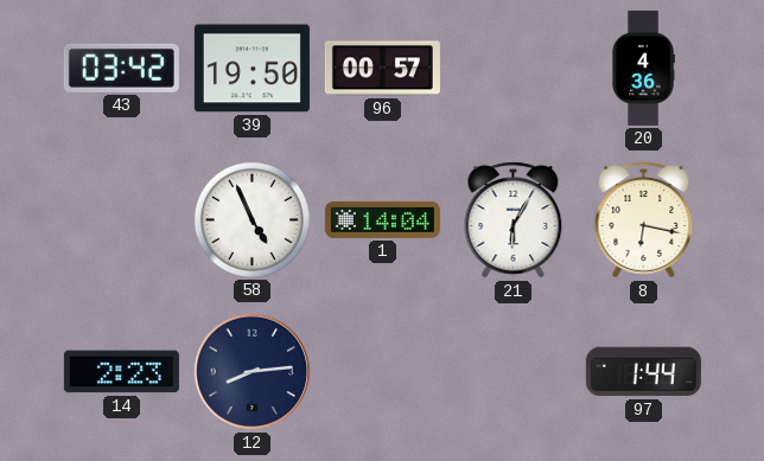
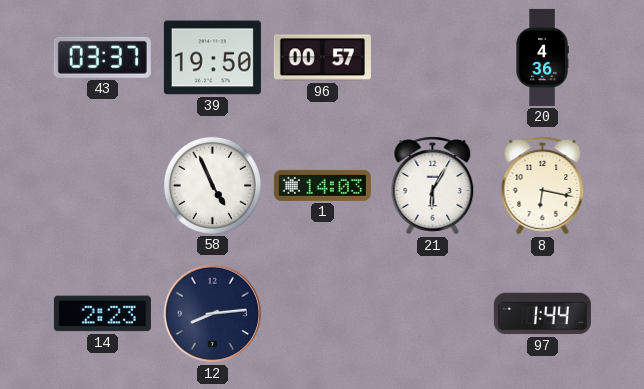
43: 03:42 -> 03:37 (102, 57)
1: 14:04 -> 14:03 (322, 185)
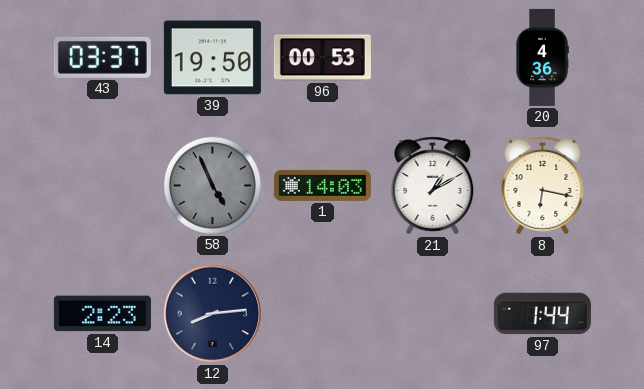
96: 00:57 -> 00:53 (322, 58)
58 dial: white -> grey (212, 185)
21: 6:05 -> 1:10 (433, 186)
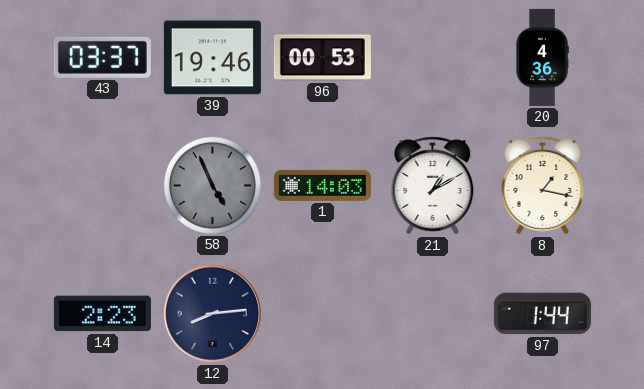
39: 19:50 -> 19:46 (212, 58)
8: 6:17 -> 1:17 (543, 186)
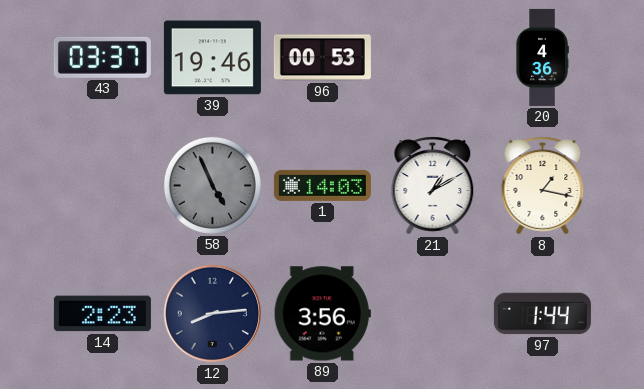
89: none -> 3:56 (322, 314)
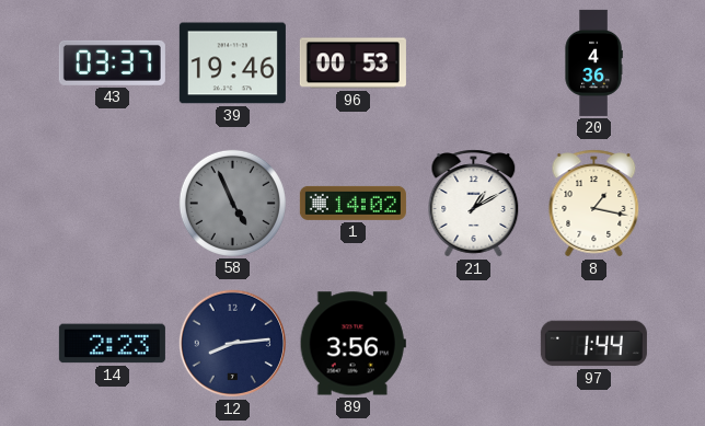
1: 14:03 -> 14:02 (352, 203)
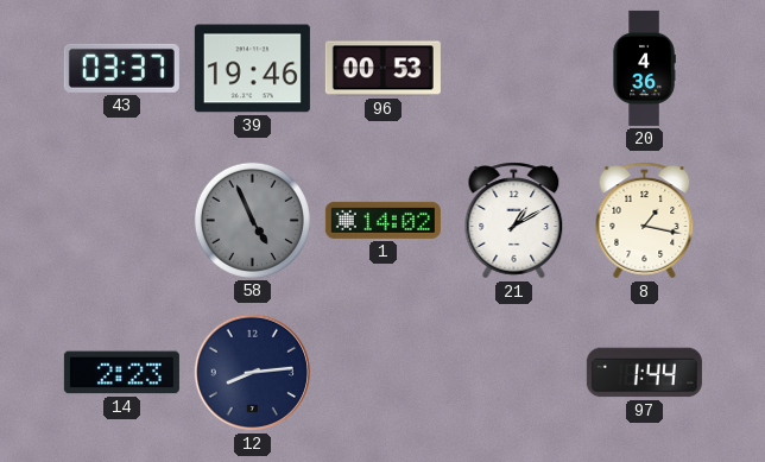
89: 3:56 -> none (352, 344)
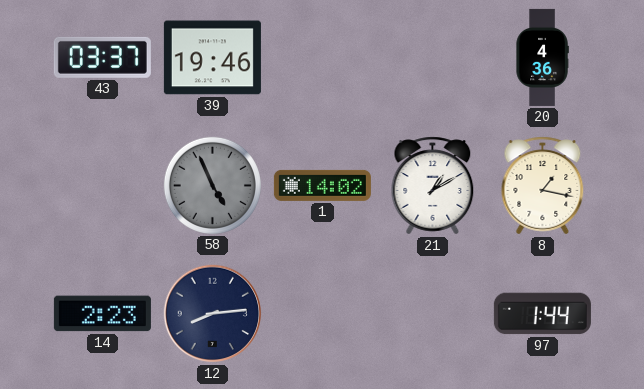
96: 00:53 -> none (383, 69)
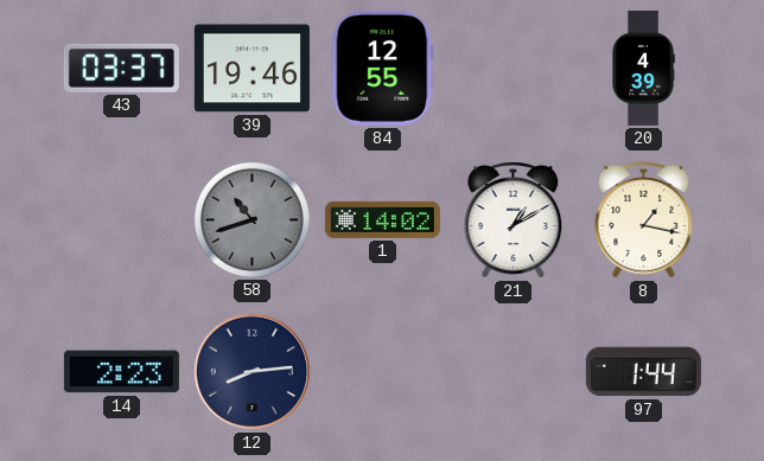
84: none -> 12:55 (383, 68)
20: 4:36 -> 4:39 (643, 68)
58: 4:56 -> 10:42 (252, 219)
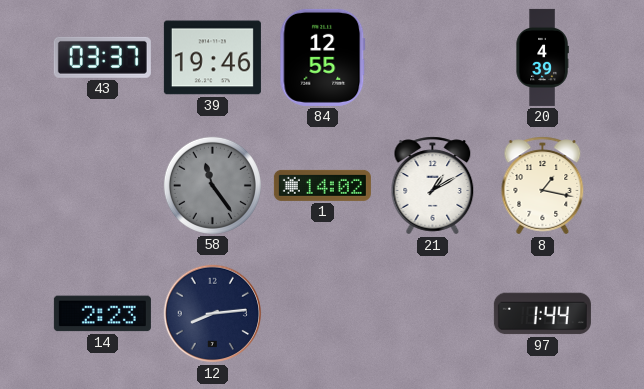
58: 10:42 -> 11:24 (212, 185)
